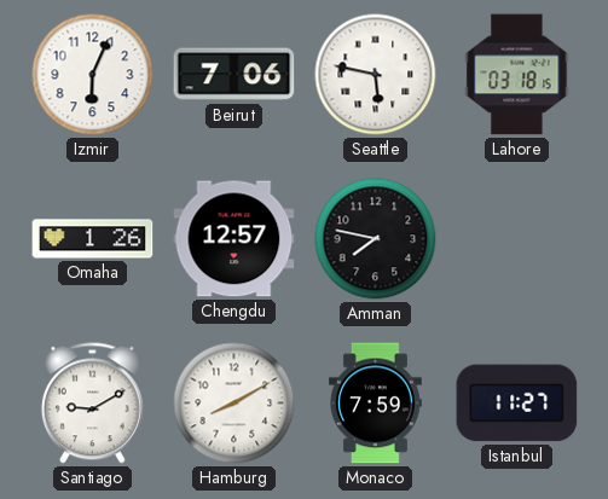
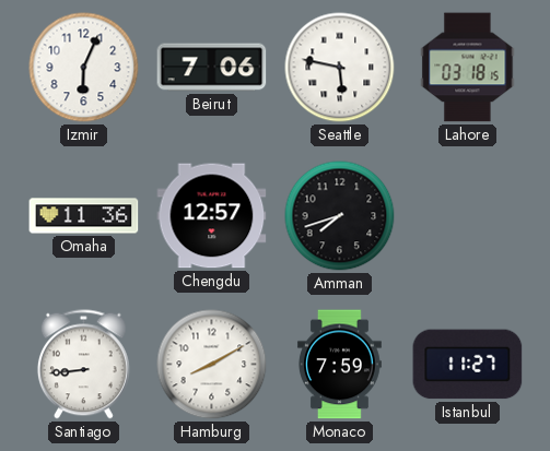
Omaha: 1:26 -> 11:36 (84, 216)
Amman: 7:47 -> 7:42 (340, 216)
Santiago: 9:10 -> 8:44 (83, 365)
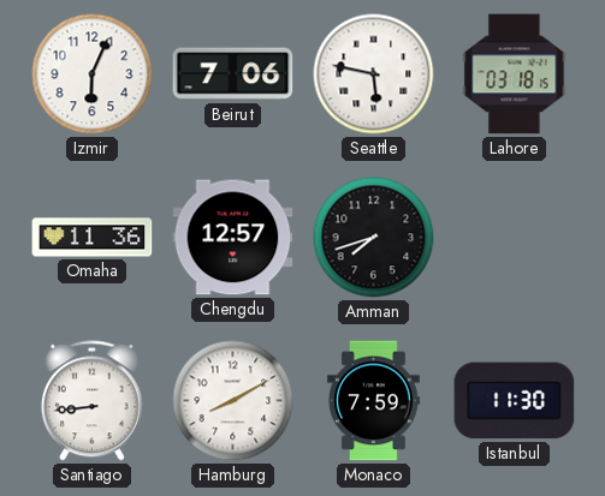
Istanbul: 11:27 -> 11:30 (515, 401)
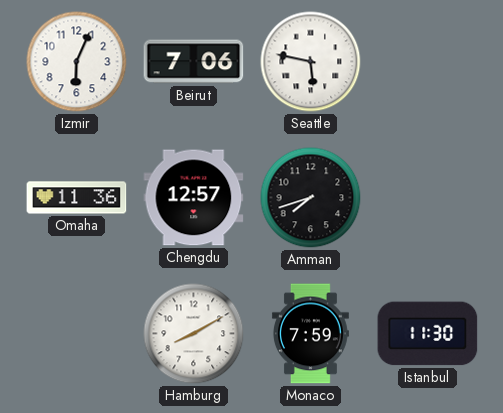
Lahore: 03:18 -> none (515, 74)
Santiago: 8:44 -> none (91, 401)
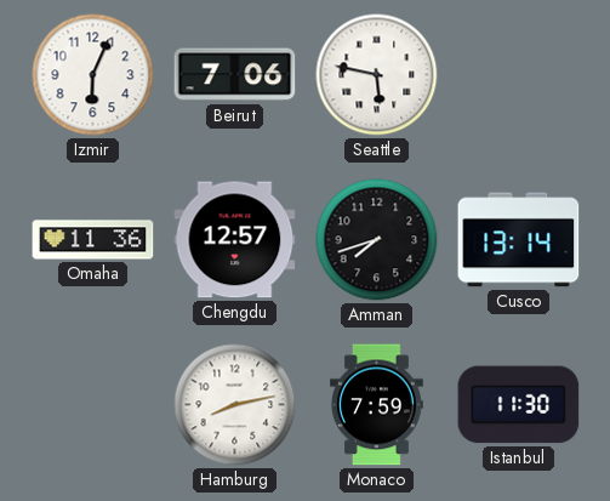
Cusco: none -> 13:14 (519, 240)
Hamburg: 8:10 -> 8:13 (235, 405)
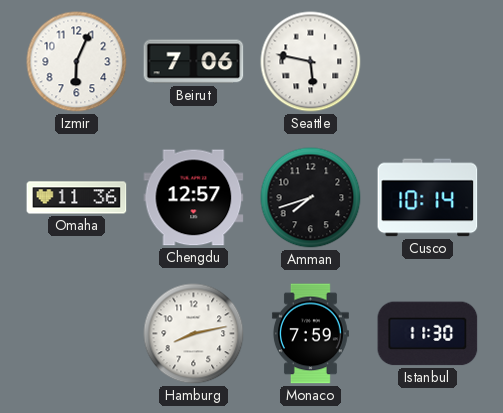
Cusco: 13:14 -> 10:14 (428, 198)
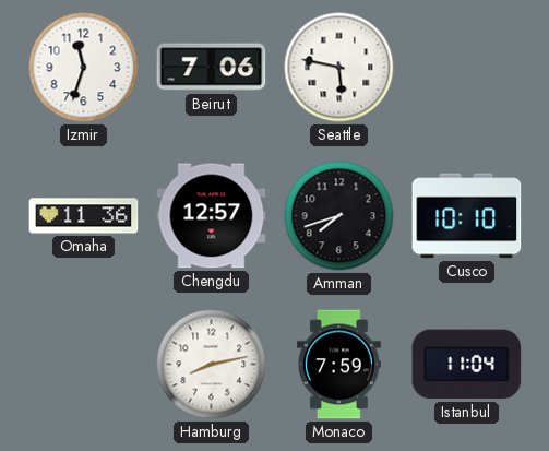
Izmir: 6:04 -> 11:33 (84, 68)
Cusco: 10:14 -> 10:10 (467, 216)
Istanbul: 11:30 -> 11:04 (467, 365)
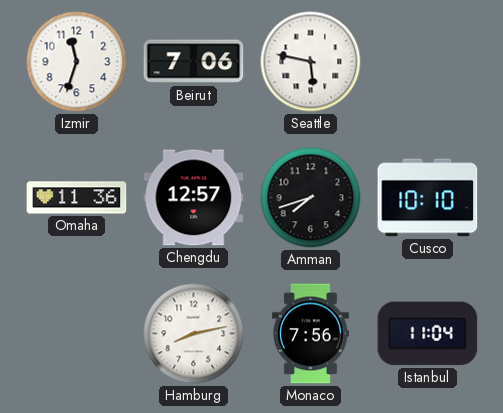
Monaco: 7:59 -> 7:56 (310, 334)
